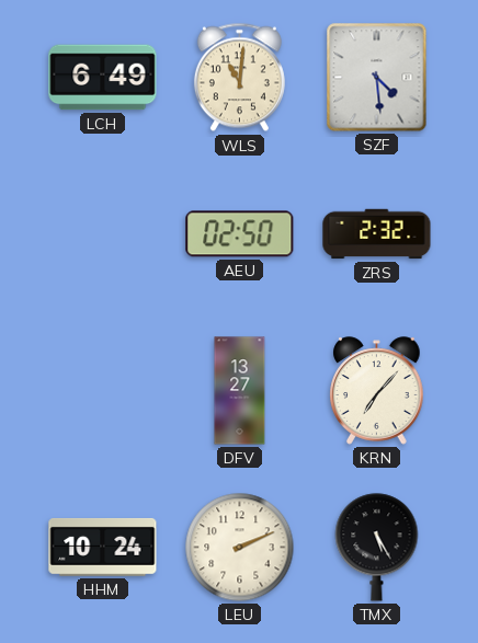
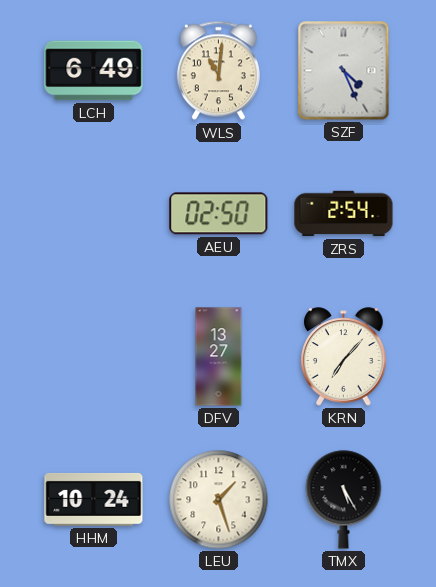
SZF: 4:29 -> 4:26 (344, 71)
ZRS: 2:32 -> 2:54 (344, 214)
LEU: 2:11 -> 1:27 (219, 500)
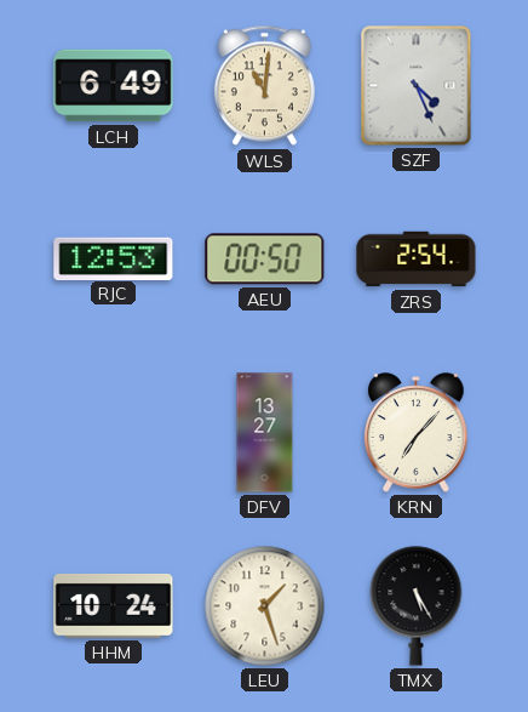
RJC: none -> 12:53 (114, 258)
AEU: 02:50 -> 00:50 (265, 260)
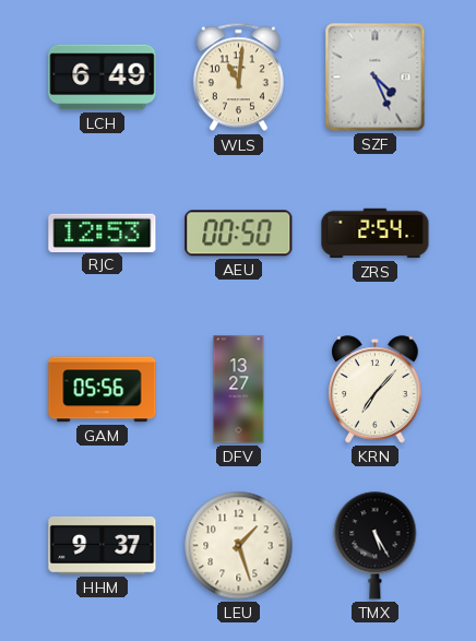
GAM: none -> 05:56 (103, 390)
HHM: 10:24 -> 9:37 (103, 545)
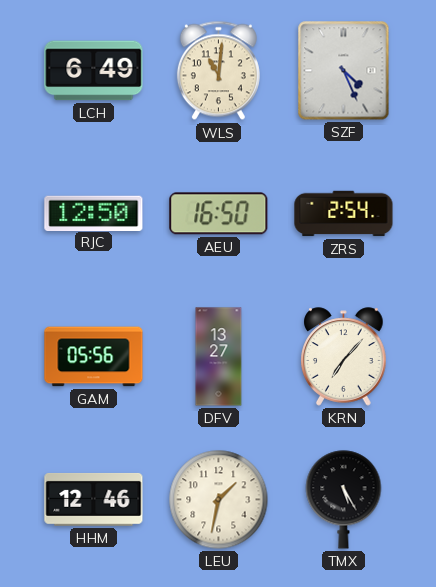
RJC: 12:53 -> 12:50 (94, 213)
AEU: 00:50 -> 16:50 (219, 214)
HHM: 9:37 -> 12:46 (94, 499)
LEU: 1:27 -> 1:32 (219, 500)
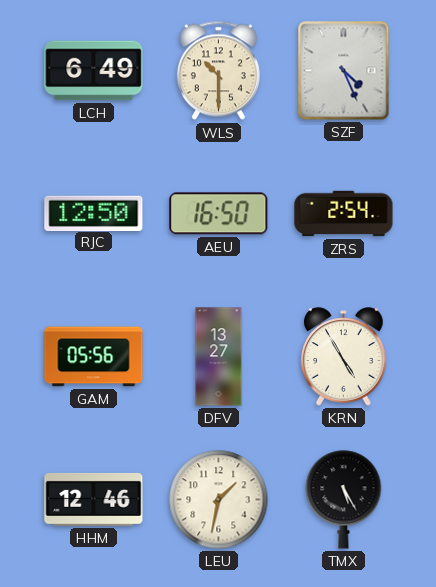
WLS: 11:01 -> 10:30 (218, 71)
KRN: 7:07 -> 4:55 (344, 357)
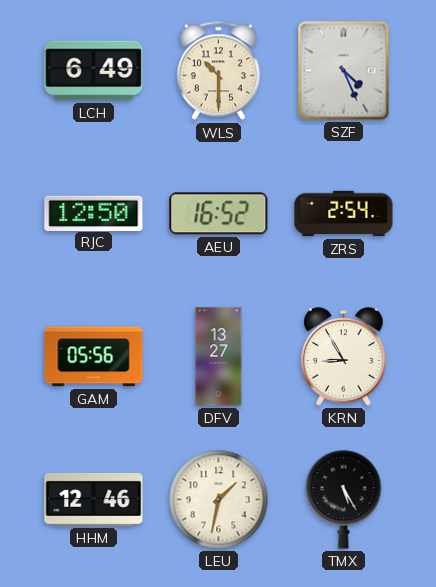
AEU: 16:50 -> 16:52 (219, 214)
KRN: 4:55 -> 8:55 (344, 357)
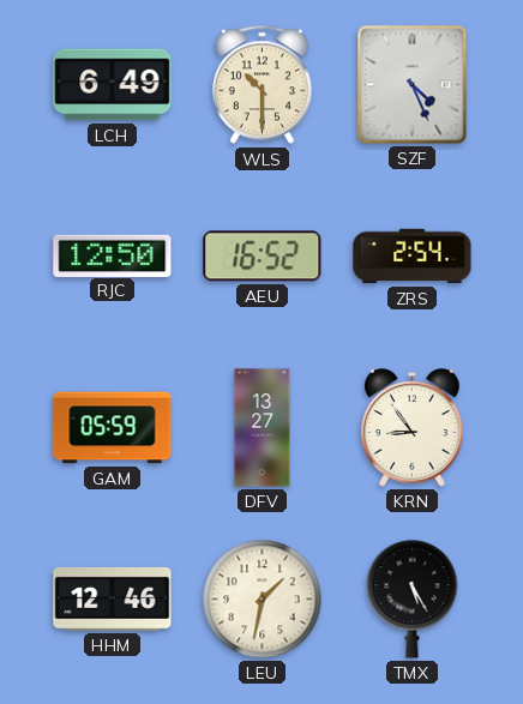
GAM: 05:56 -> 05:59 (113, 428)
KRN: 8:55 -> 8:54 (413, 428)
